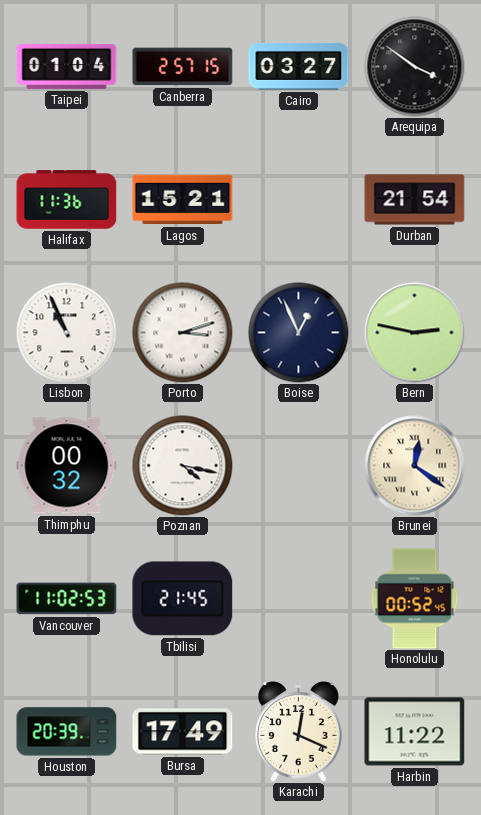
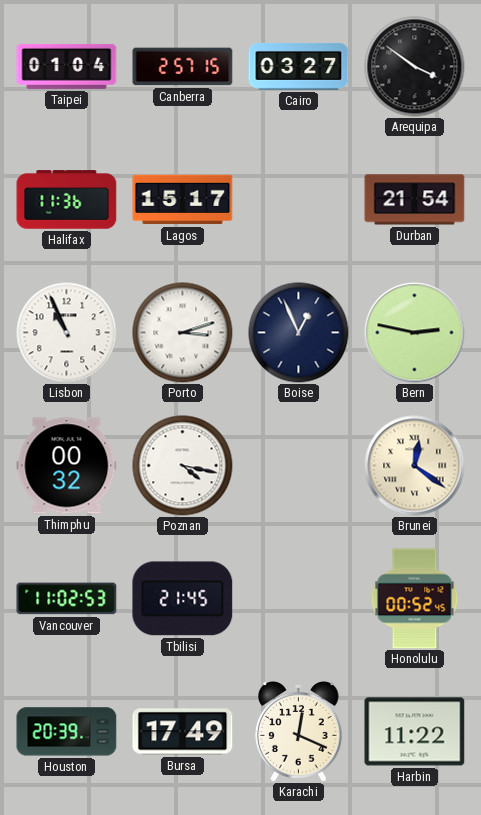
Lagos: 15:21 -> 15:17 (183, 200)
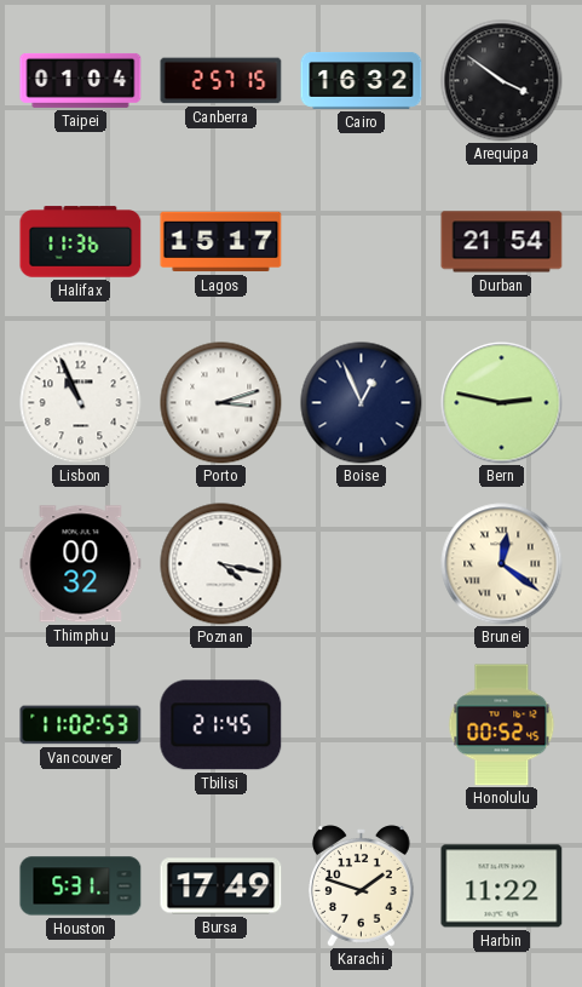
Cairo: 03:27 -> 16:32 (362, 80)
Houston: 20:39 -> 5:31 (81, 886)
Karachi: 12:19 -> 1:48 (362, 886)
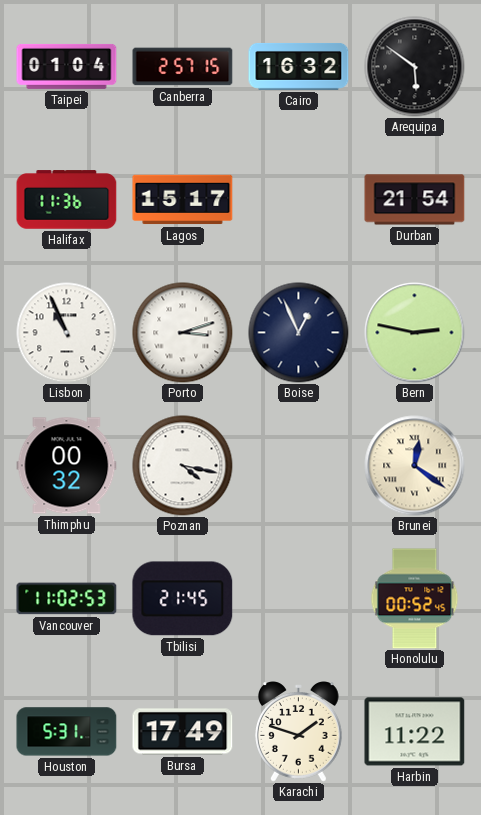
Arequipa: 3:51 -> 5:51 (415, 67)
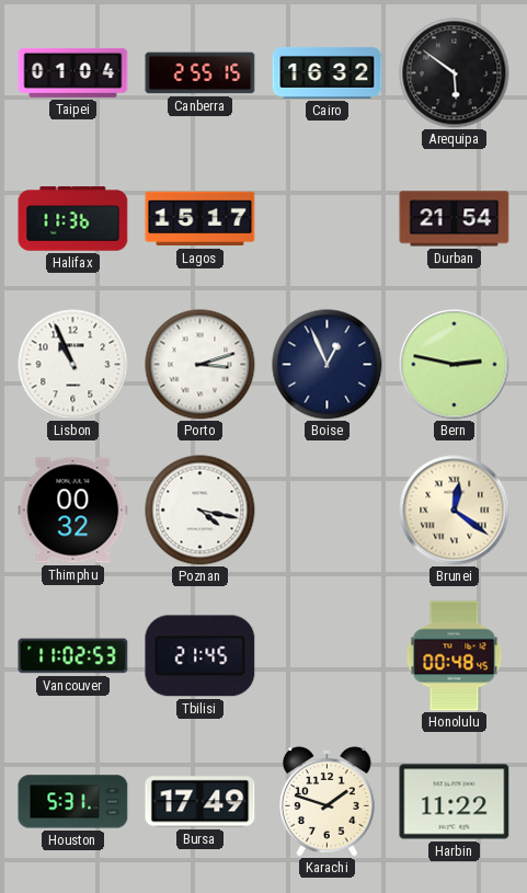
Canberra: 2:57 -> 2:55 (201, 73)
Honolulu: 00:52 -> 00:48 (455, 656)
